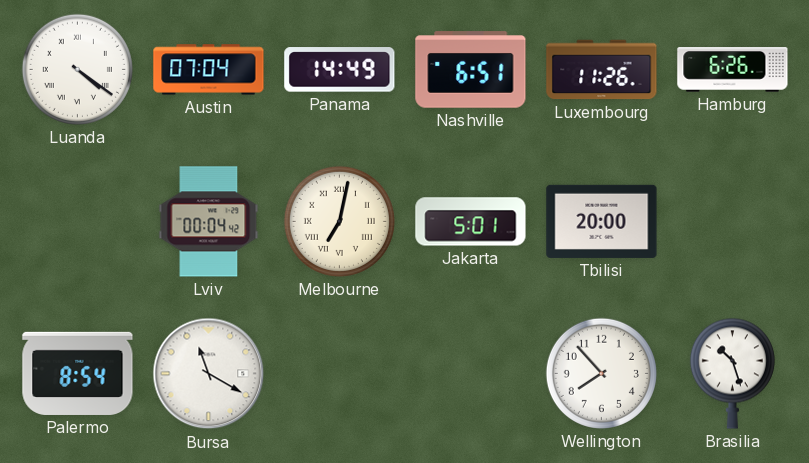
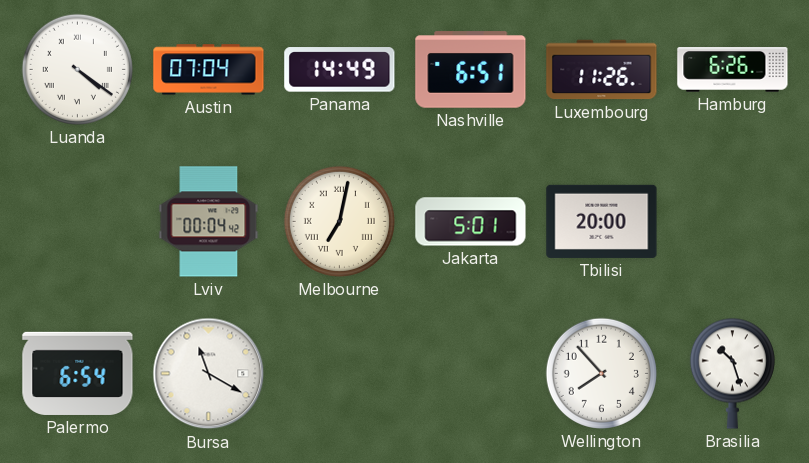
Palermo: 8:54 -> 6:54 (78, 373)
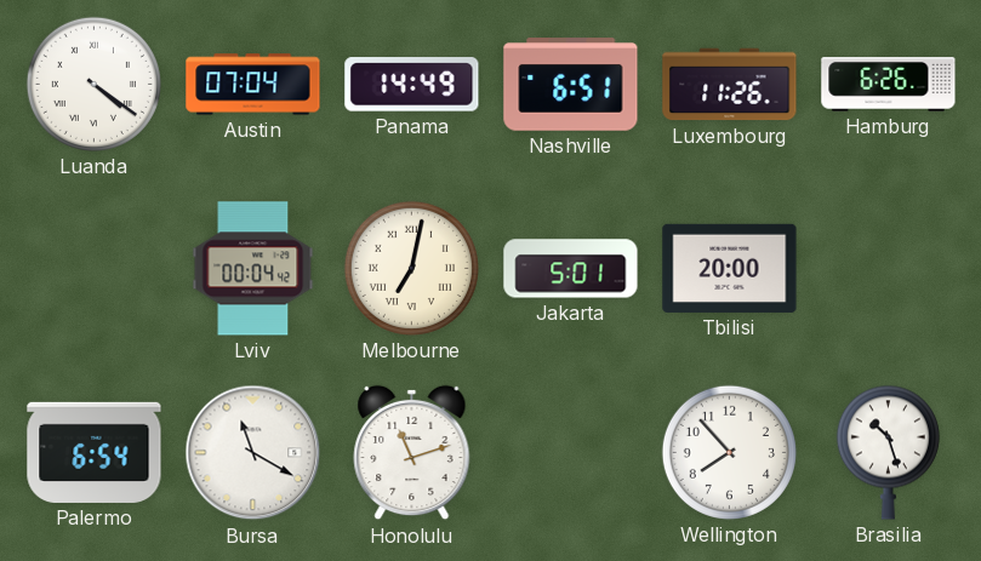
Honolulu: none -> 11:12 (412, 453)
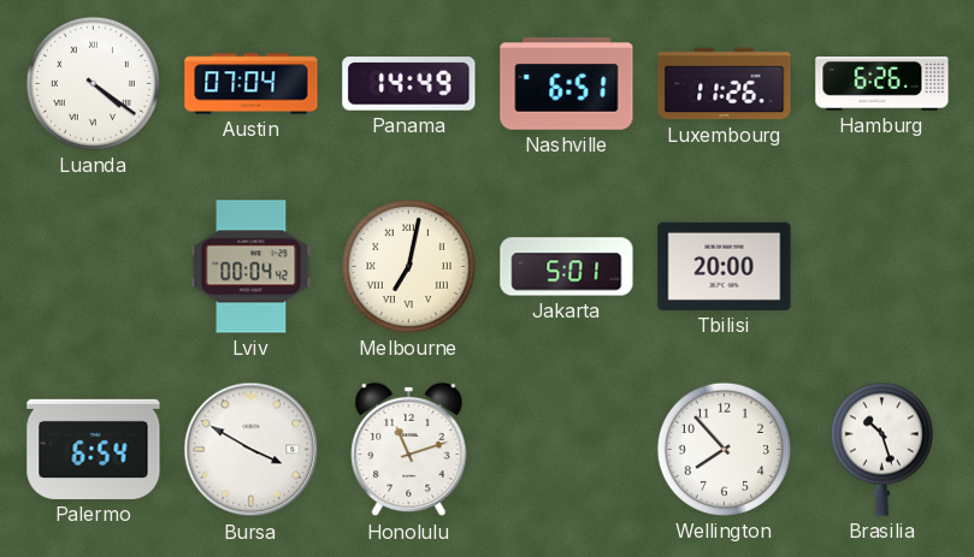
Bursa: 11:20 -> 3:50 (252, 450)
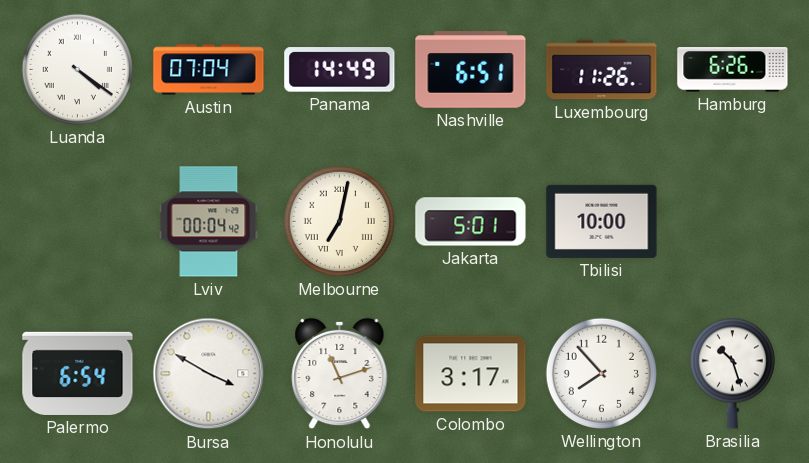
Tbilisi: 20:00 -> 10:00 (602, 221)
Colombo: none -> 3:17 (471, 374)
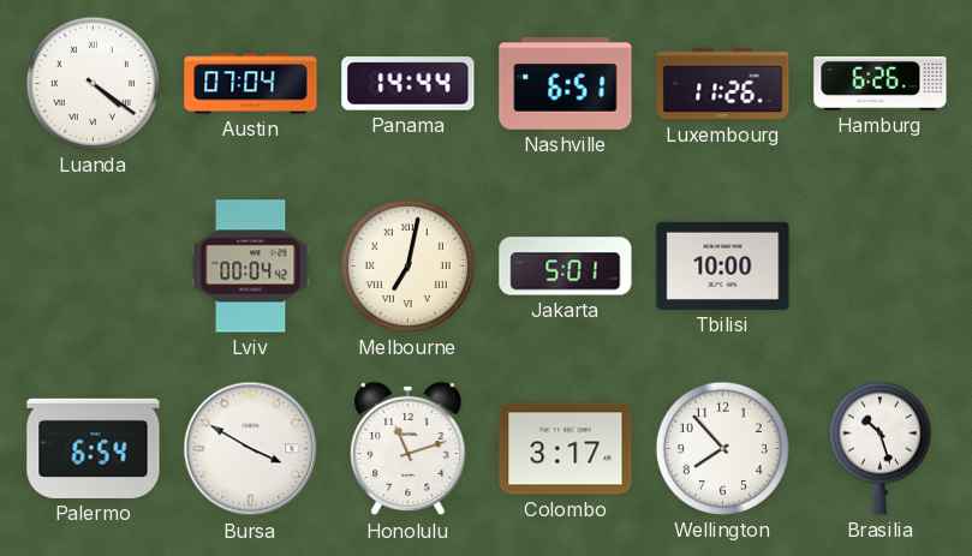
Panama: 14:49 -> 14:44 (409, 84)
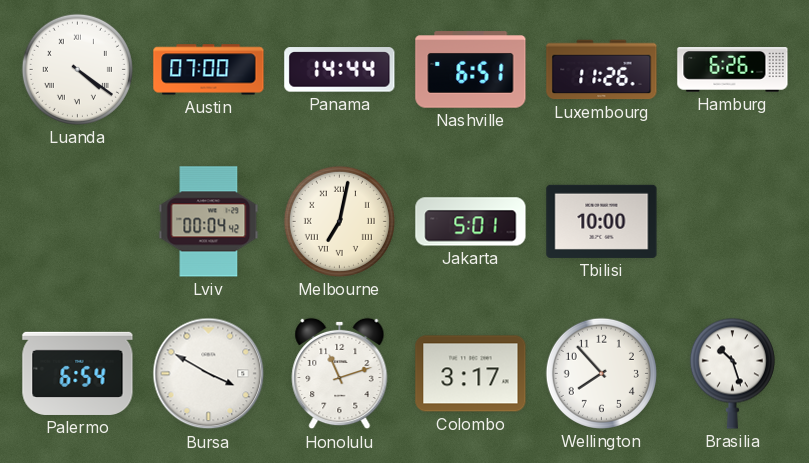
Austin: 07:04 -> 07:00 (209, 70)
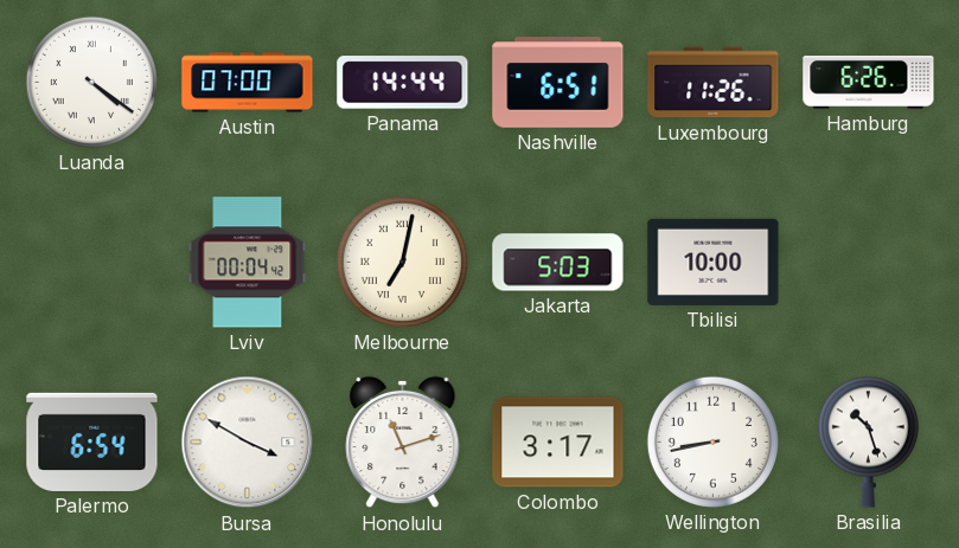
Jakarta: 5:01 -> 5:03 (558, 263)
Wellington: 7:53 -> 8:43 (712, 441)
